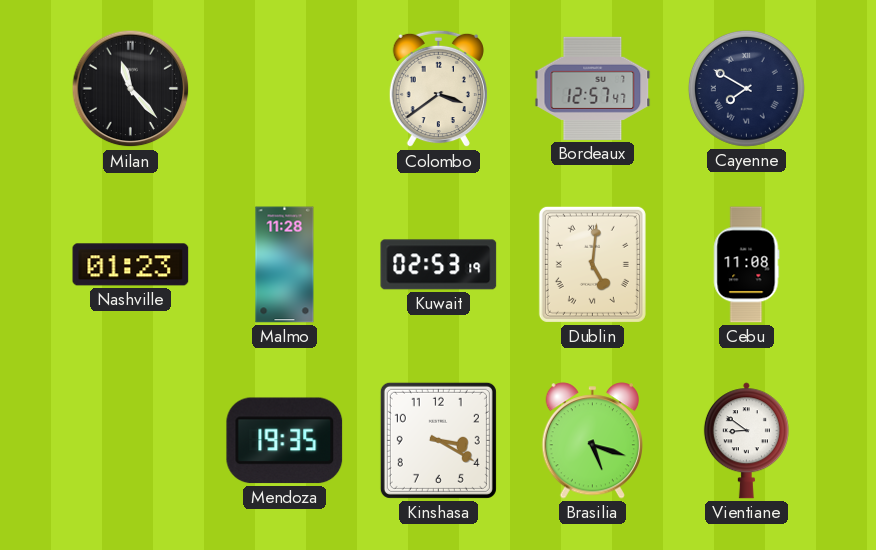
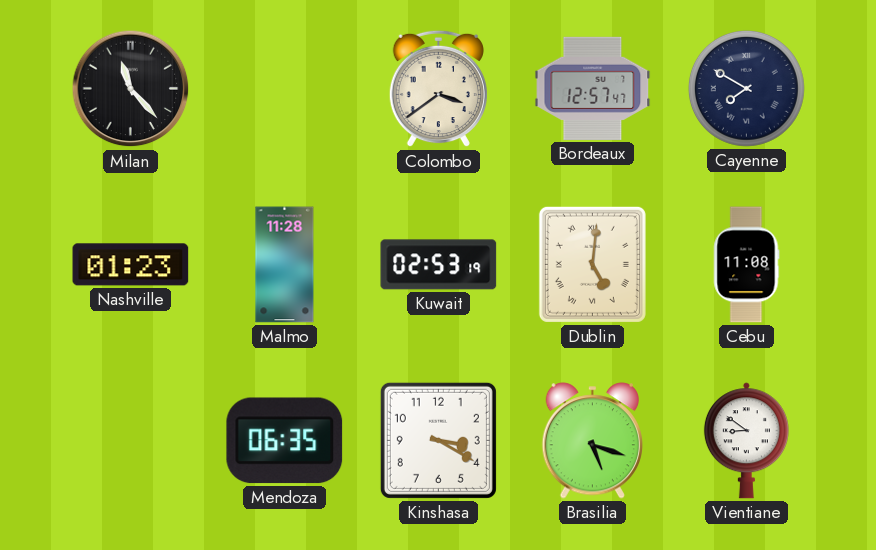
Mendoza: 19:35 -> 06:35 (285, 441)
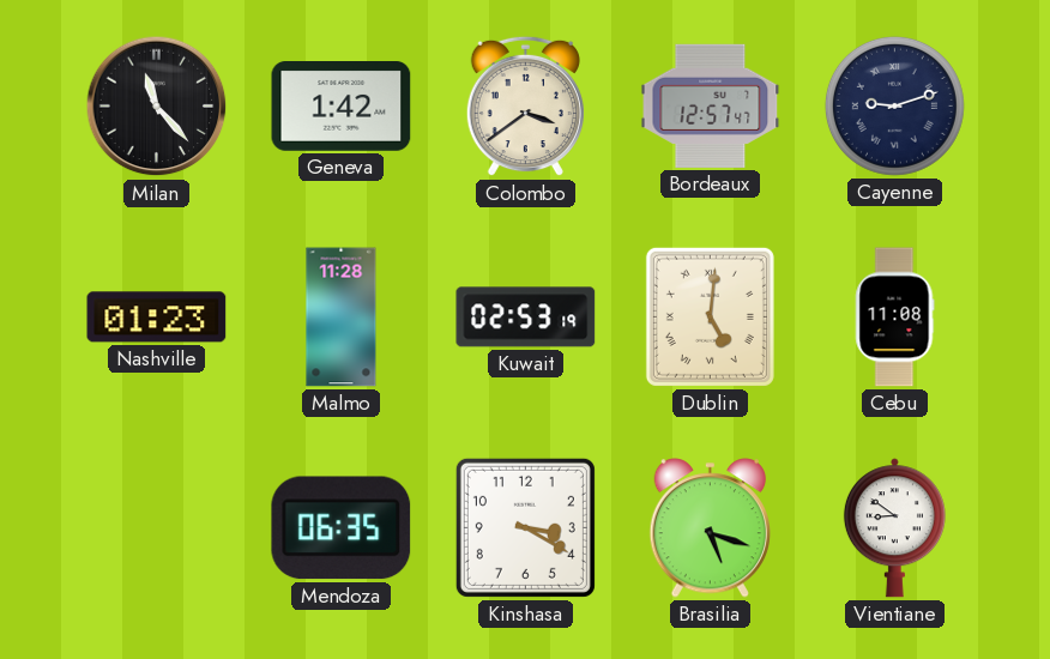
Geneva: none -> 1:42 (342, 107)
Cayenne: 7:50 -> 9:12 (894, 105)
